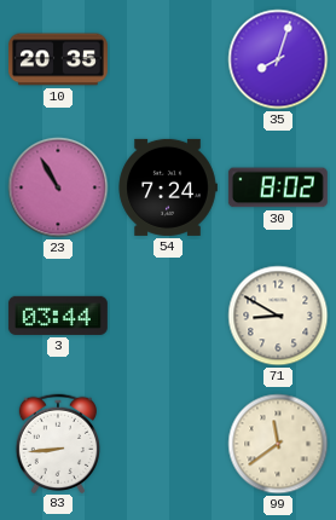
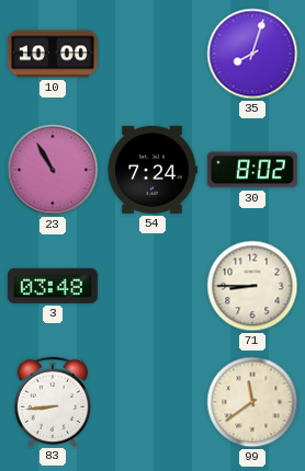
10: 20:35 -> 10:00 (53, 54)
3: 03:44 -> 03:48 (53, 286)
71: 8:50 -> 8:45 (252, 286)
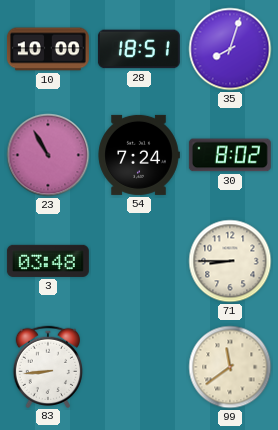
28: none -> 18:51 (139, 49)
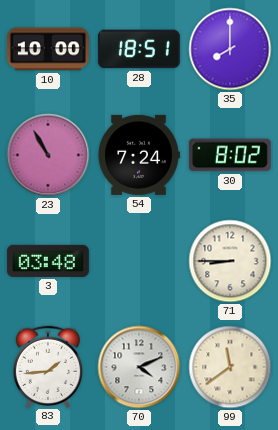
35: 8:03 -> 8:00 (230, 49)
83: 8:44 -> 1:44 (47, 366)
70: none -> 4:11 (139, 367)
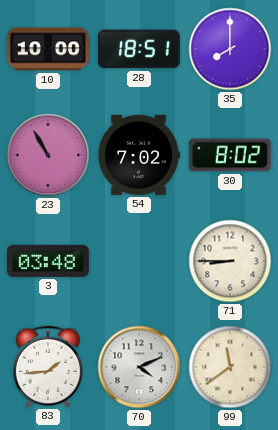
54: 7:24 -> 7:02 (139, 155)
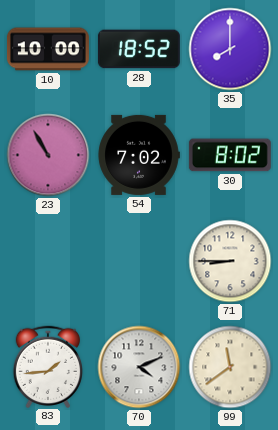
28: 18:51 -> 18:52 (139, 49)
3: 03:48 -> none (48, 261)
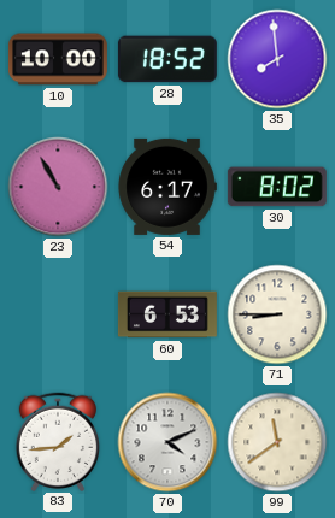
35: 8:00 -> 7:59 (277, 59)
54: 7:02 -> 6:17 (167, 187)
60: none -> 6:53 (167, 314)
